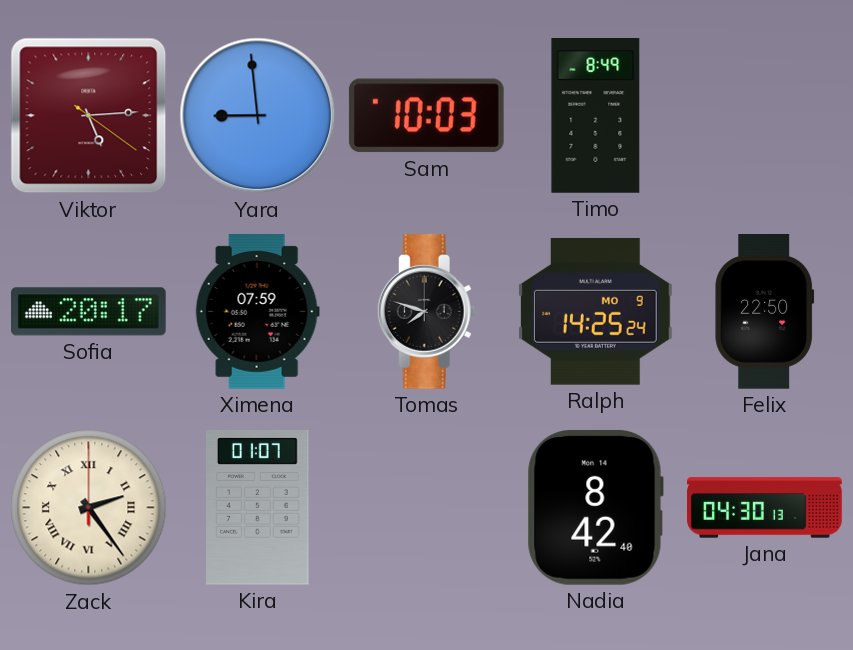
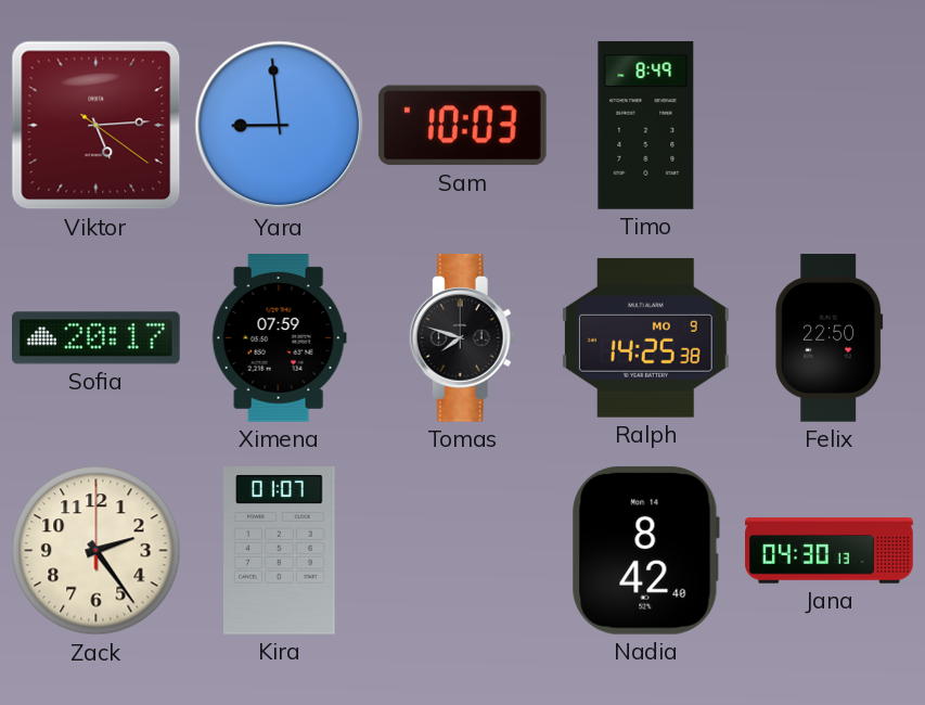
Ralph: 14:25:24 -> 14:25:38 (645, 337)
Zack numerals: Roman -> Arabic (97, 551)
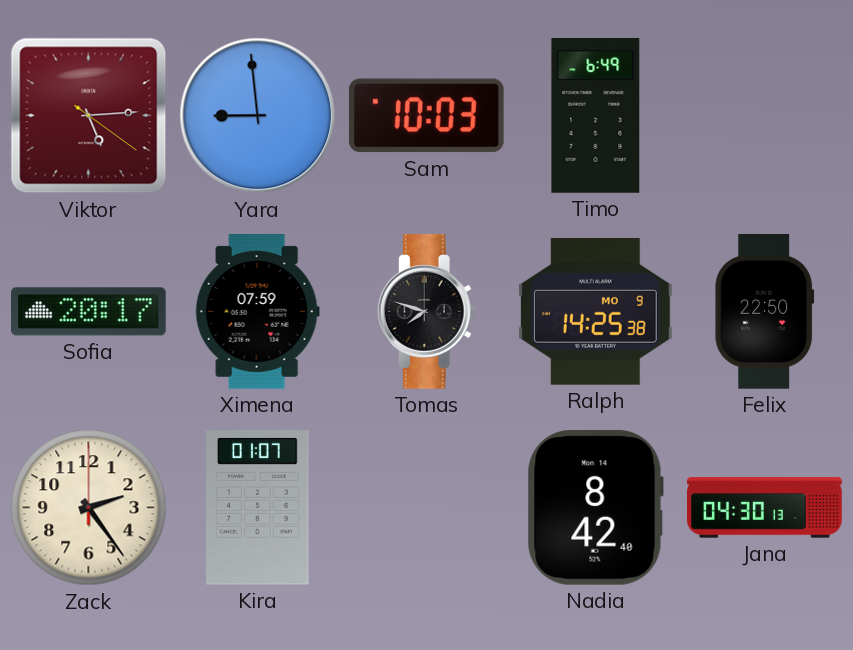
Timo: 8:49 -> 6:49 (596, 116)
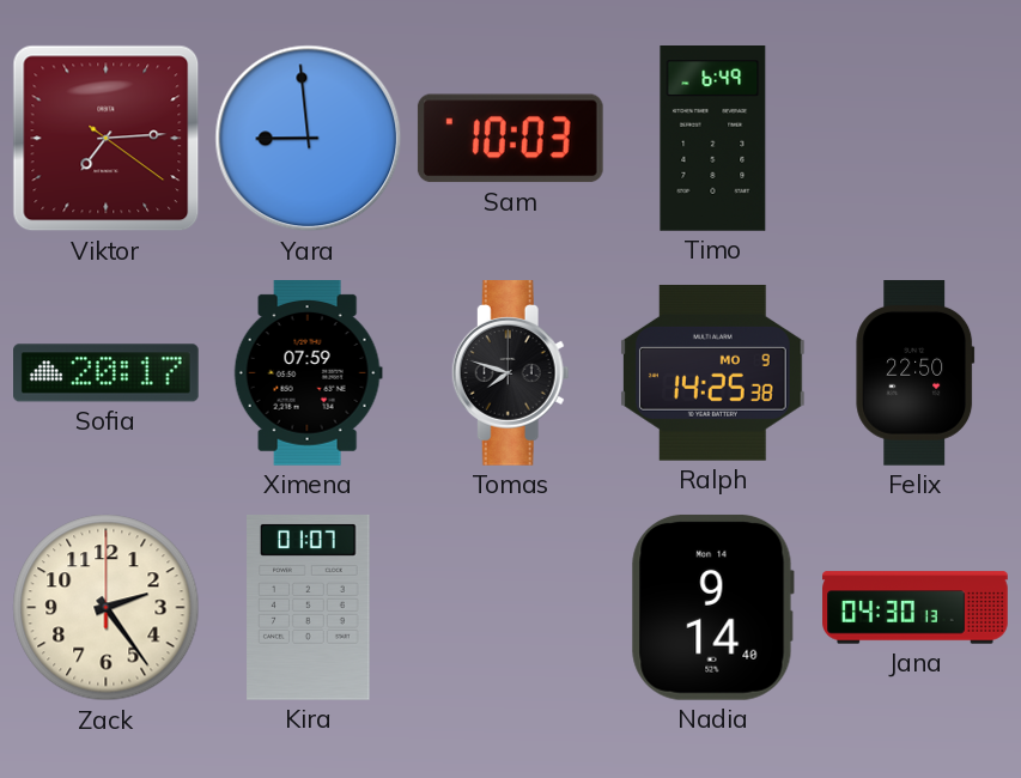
Viktor: 5:14 -> 7:14 (107, 139)
Nadia: 8:42 -> 9:14 (712, 607)
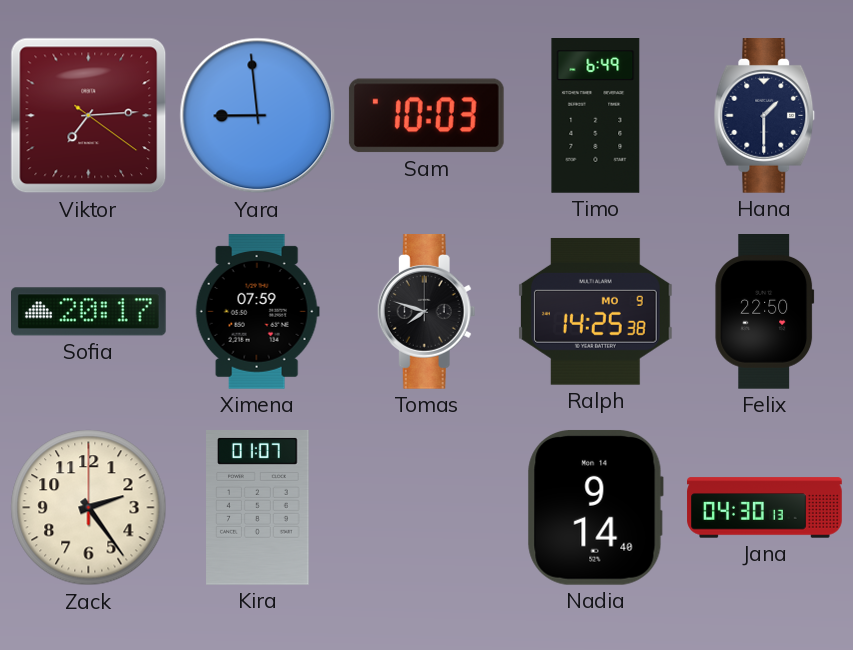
Hana: none -> 1:30 (765, 116)
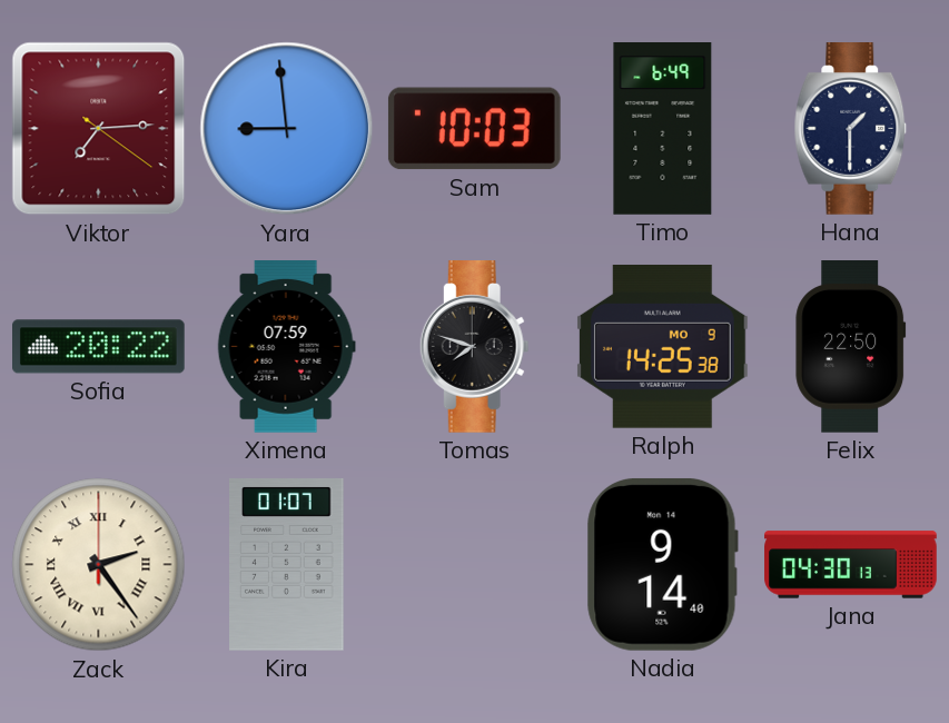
Sofia: 20:17 -> 20:22 (99, 347)
Zack numerals: Arabic -> Roman (99, 565)
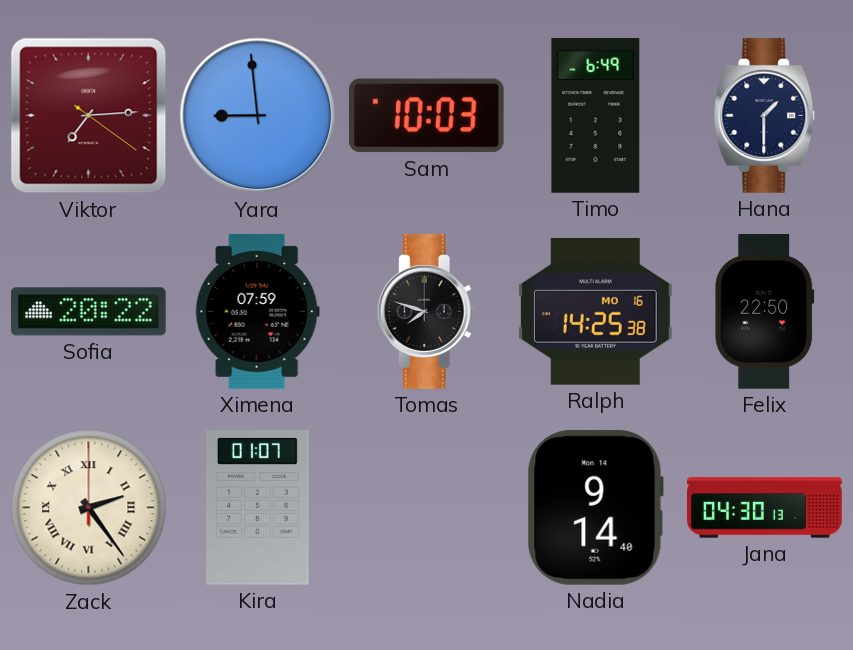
Ralph date: MO 9 -> MO 16 (595, 311)
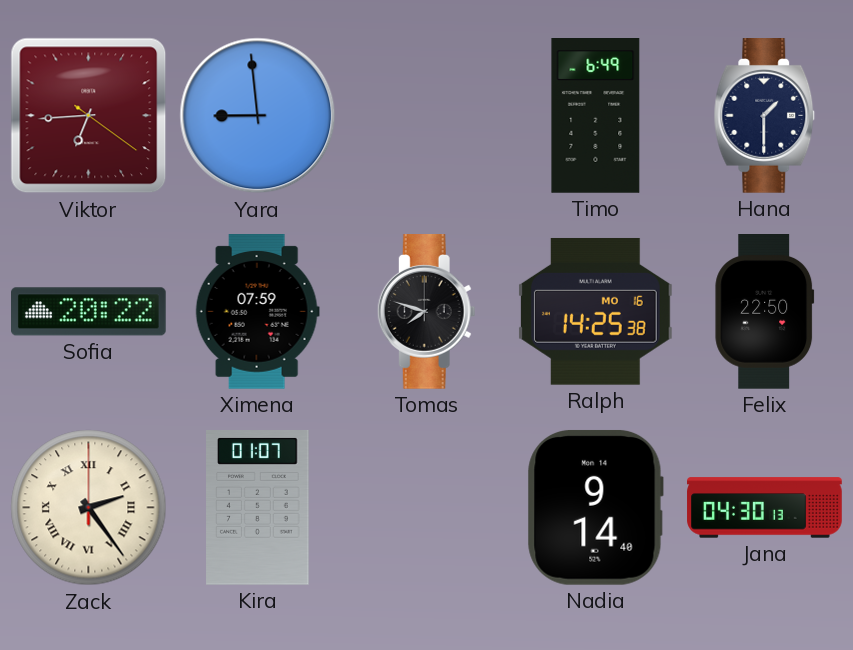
Viktor: 7:14 -> 6:44 (89, 116)
Sam: 10:03 -> none (426, 116)
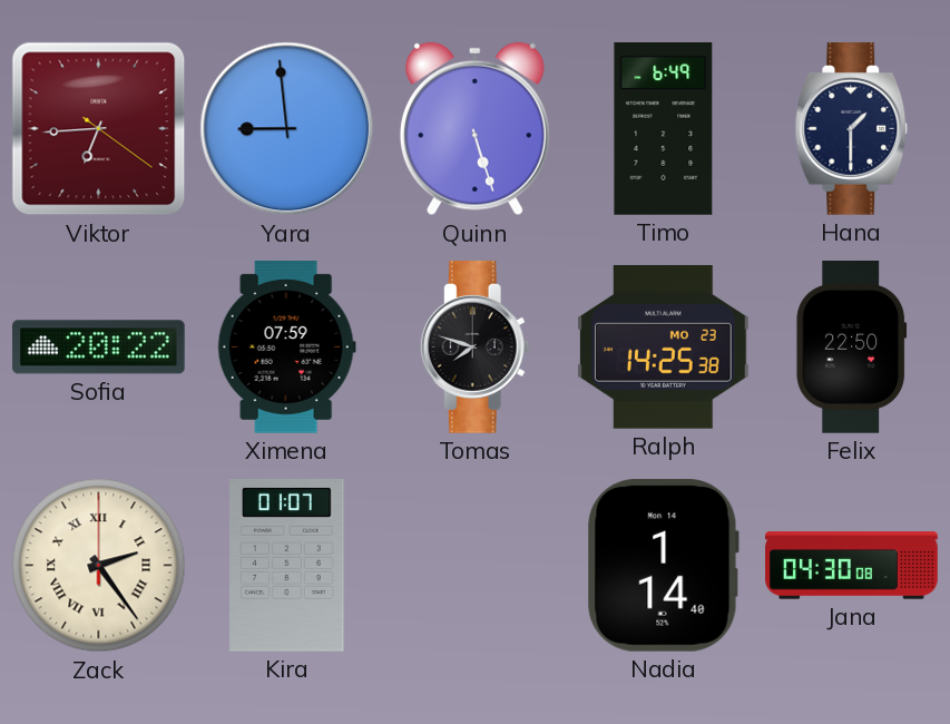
Quinn: none -> 5:27 (474, 129)
Ralph date: MO 16 -> MO 23 (663, 346)
Nadia: 9:14 -> 1:14 (663, 565)
Jana: 04:30:13 -> 04:30:08 (852, 566)
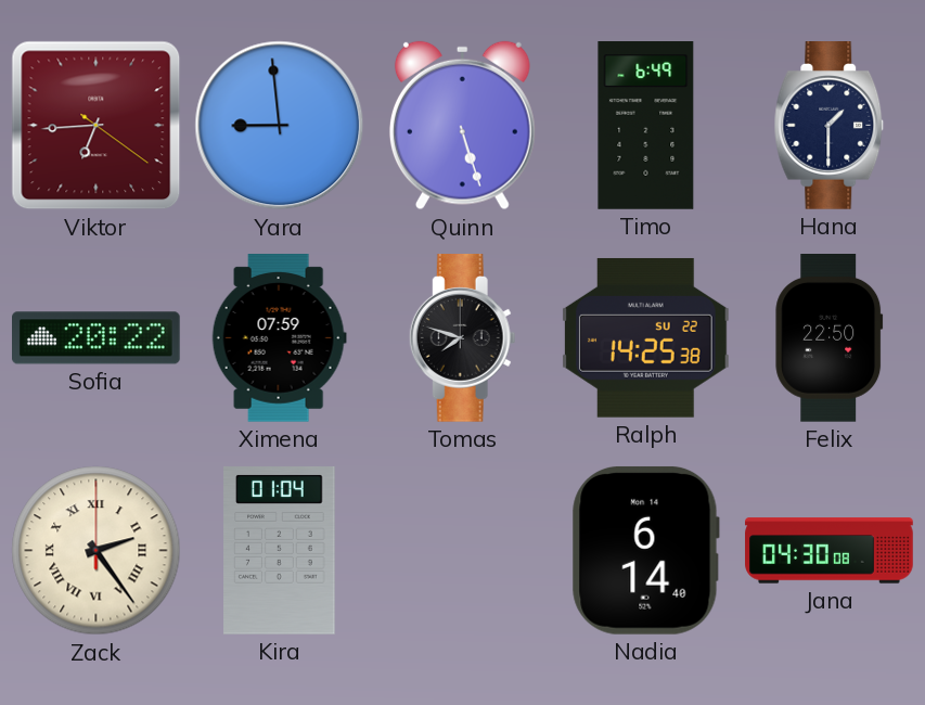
Ralph date: MO 23 -> SU 22 (645, 337)
Kira: 01:07 -> 01:04 (280, 551)
Nadia: 1:14 -> 6:14 (645, 550)
